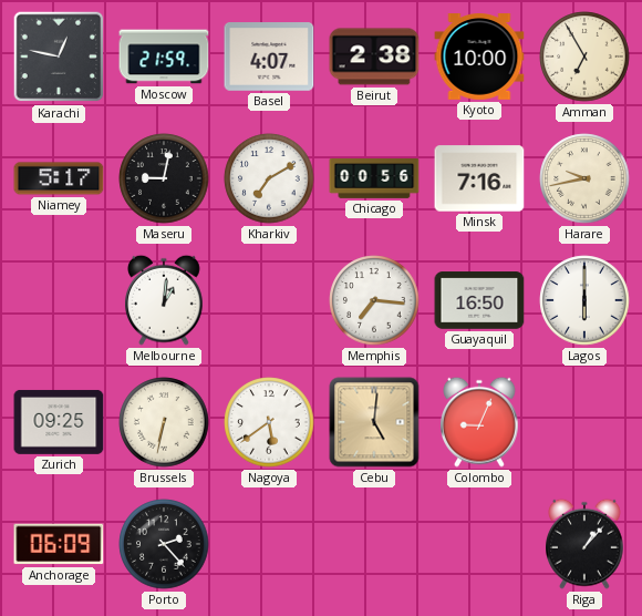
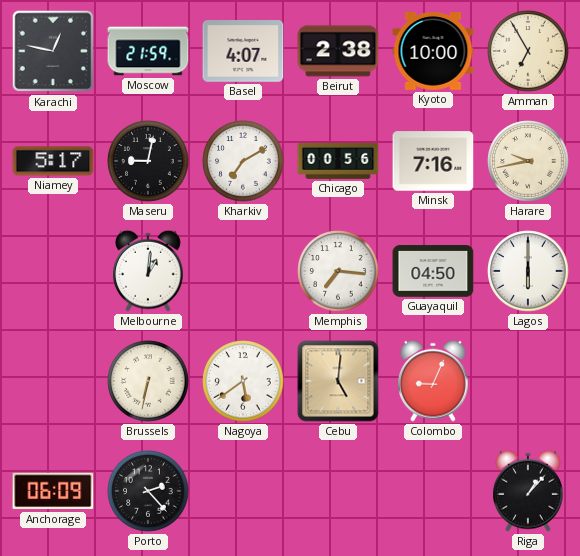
Guayaquil: 16:50 -> 04:50 (433, 271)
Zurich: 09:25 -> none (59, 422)
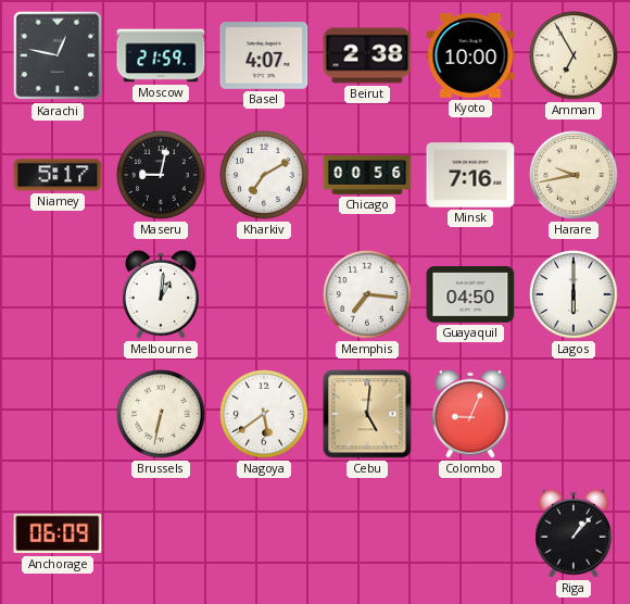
Porto: 2:23 -> none (148, 491)
